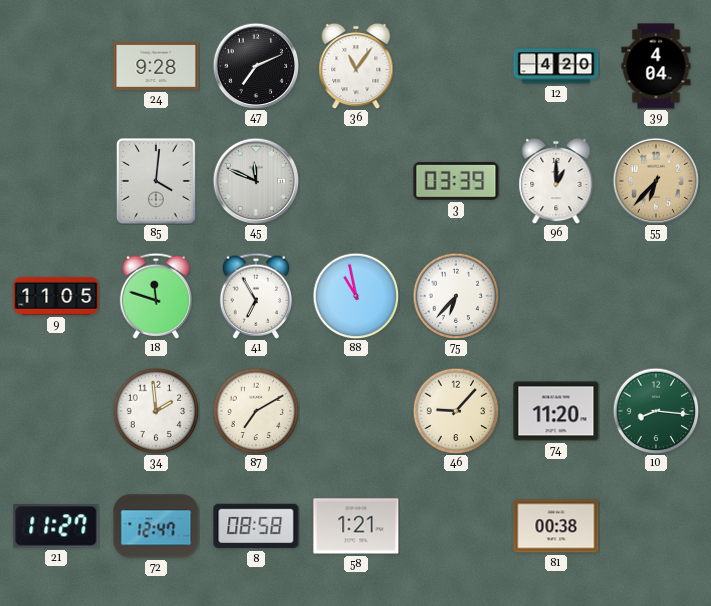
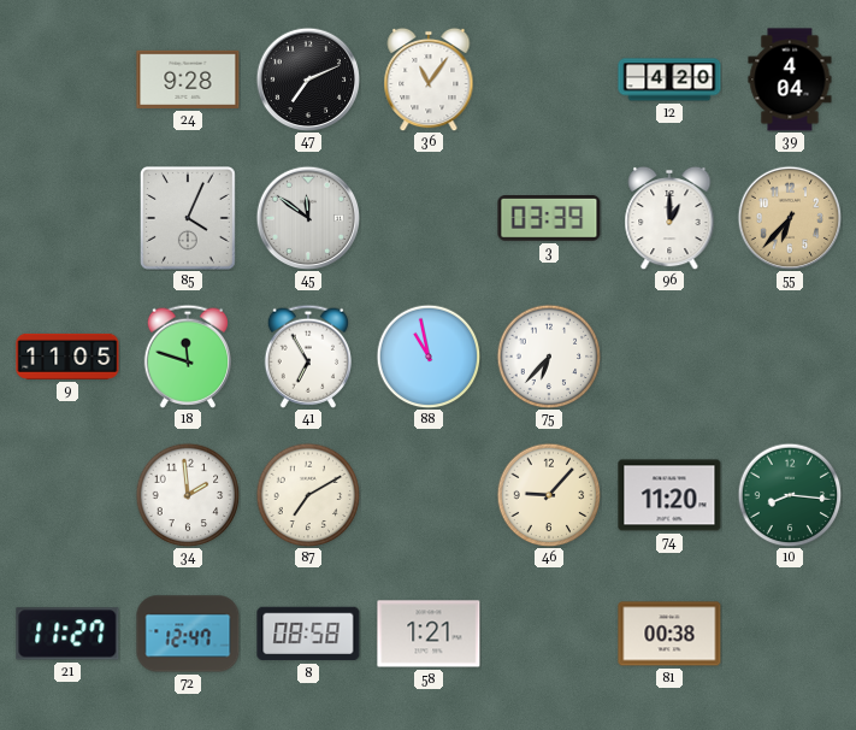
85: 4:01 -> 4:04 (188, 219)
45: 11:49 -> 11:51 (308, 218)
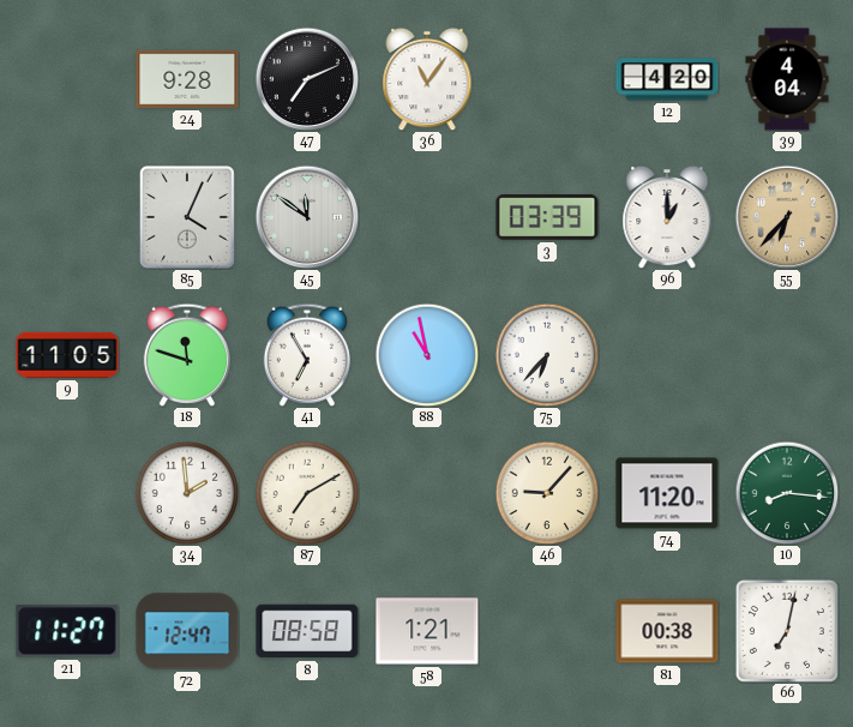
66: none -> 7:02 (787, 631)
